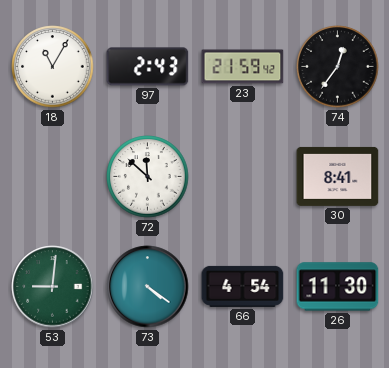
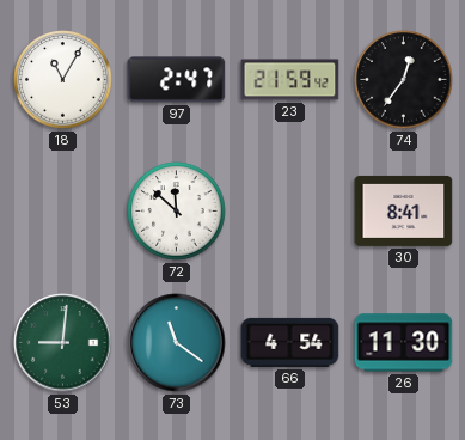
97: 2:43 -> 2:47 (177, 80)
73: 4:21 -> 11:21 (177, 343)
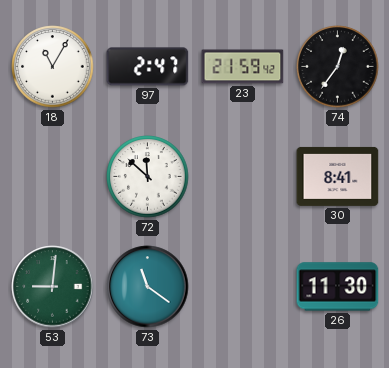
66: 4:54 -> none (290, 342)
